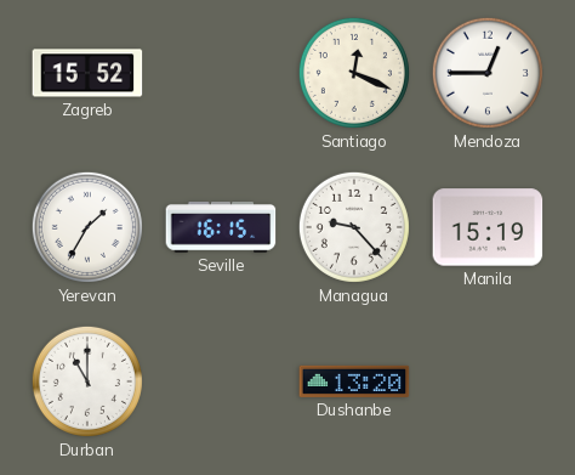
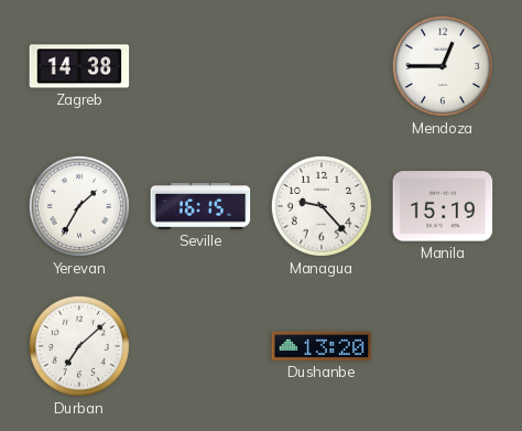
Zagreb: 15:52 -> 14:38 (79, 66)
Santiago: 12:19 -> none (354, 73)
Durban: 11:00 -> 7:08 (79, 346)
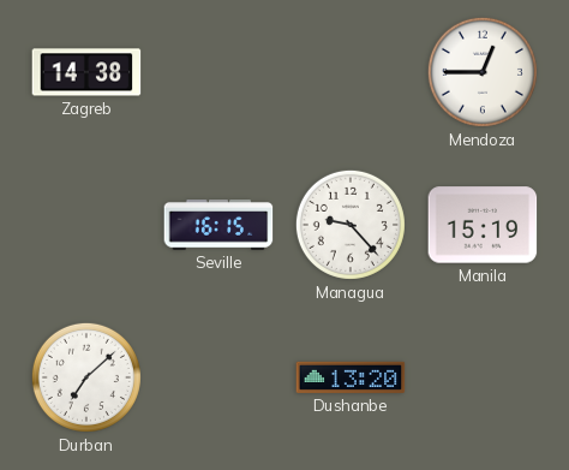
Yerevan: 1:35 -> none (79, 206)
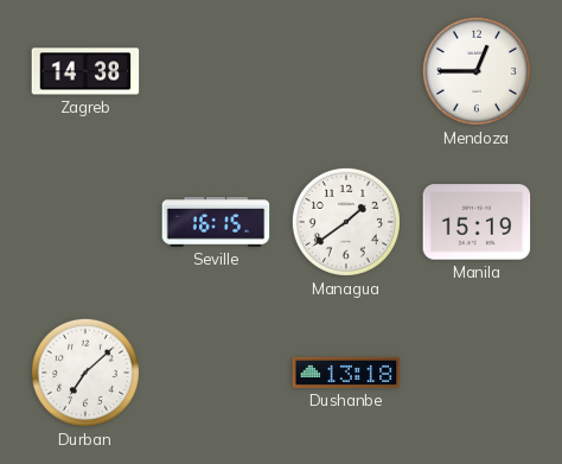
Managua: 9:23 -> 1:39 (346, 222)
Dushanbe: 13:20 -> 13:18 (346, 373)
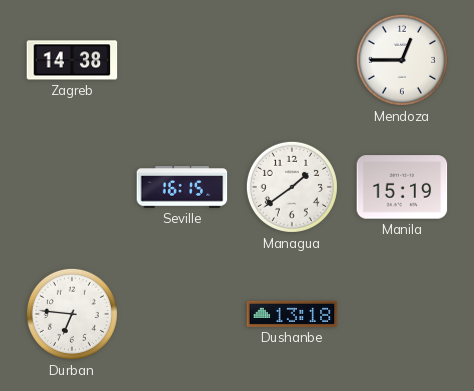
Durban: 7:08 -> 6:46 (72, 314)
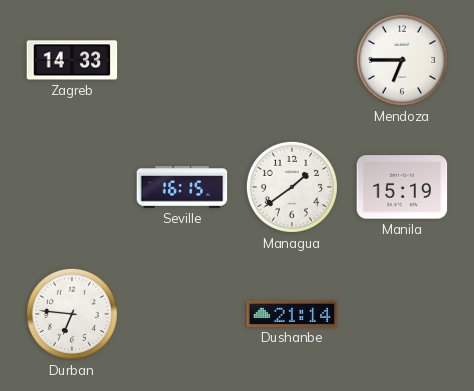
Zagreb: 14:38 -> 14:33 (72, 60)
Mendoza: 12:45 -> 6:45 (402, 60)
Dushanbe: 13:18 -> 21:14 (292, 314)
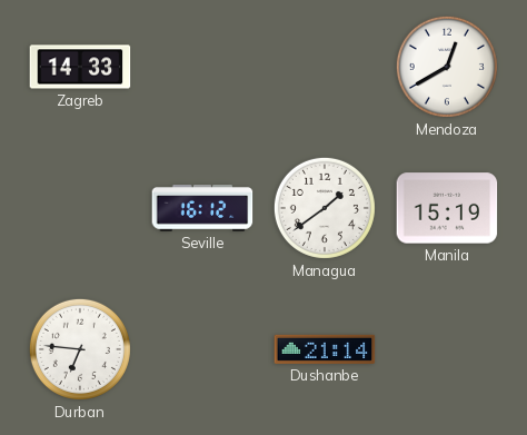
Mendoza: 6:45 -> 12:40 (447, 67)
Seville: 16:15 -> 16:12 (202, 208)
